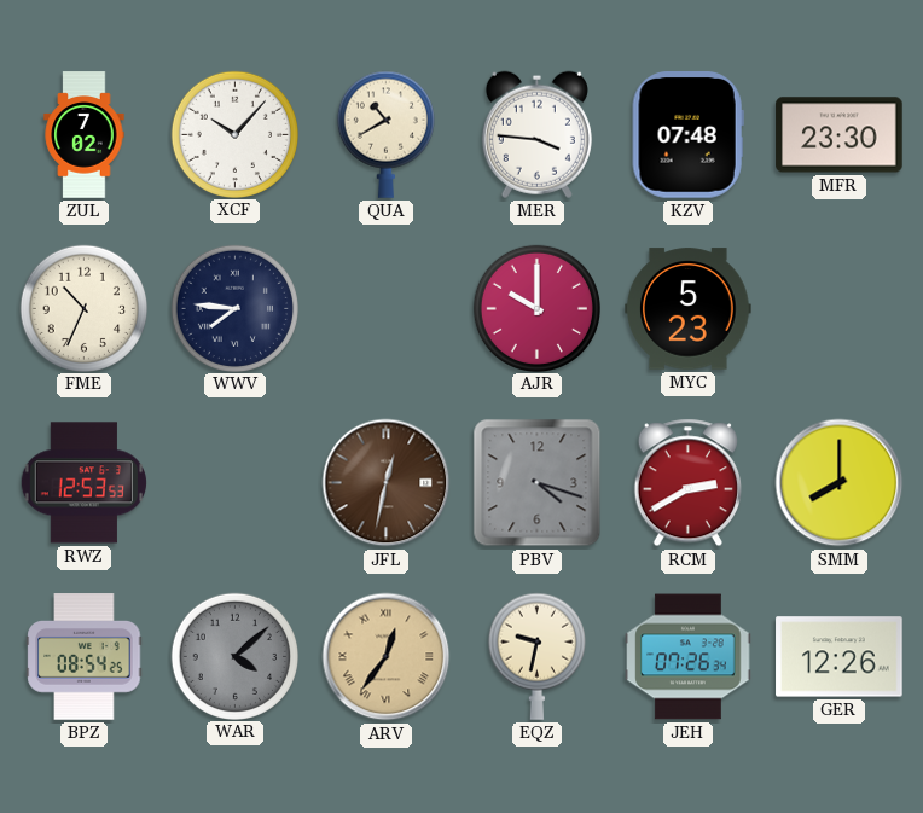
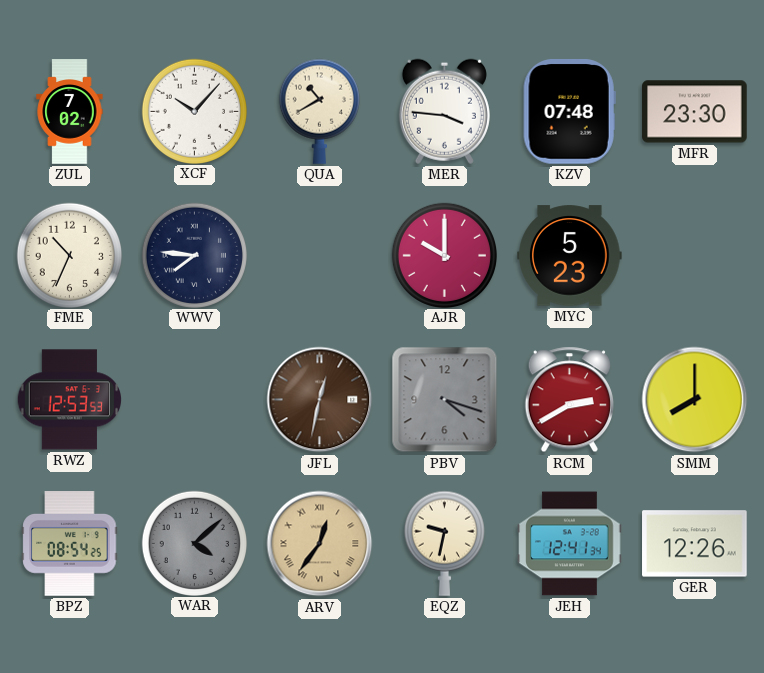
JEH: 07:26 -> 12:41 (570, 544)
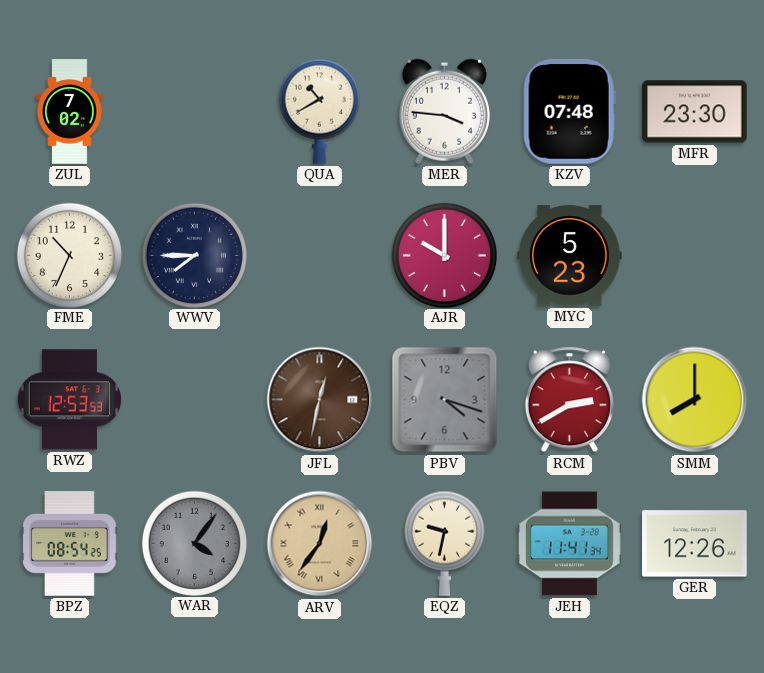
XCF: 10:07 -> none (194, 111)
WWV: 7:46 -> 7:45 (194, 255)
WAR: 4:08 -> 4:06 (194, 543)
JEH: 12:41 -> 11:41 (570, 544)
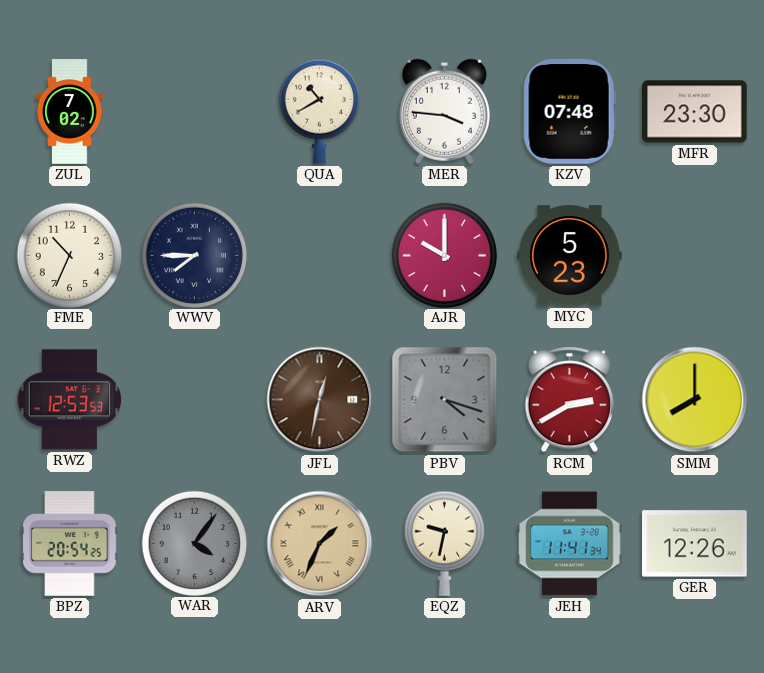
BPZ: 08:54 -> 20:54 (70, 544)
ARV: 12:36 -> 1:34 (320, 544)
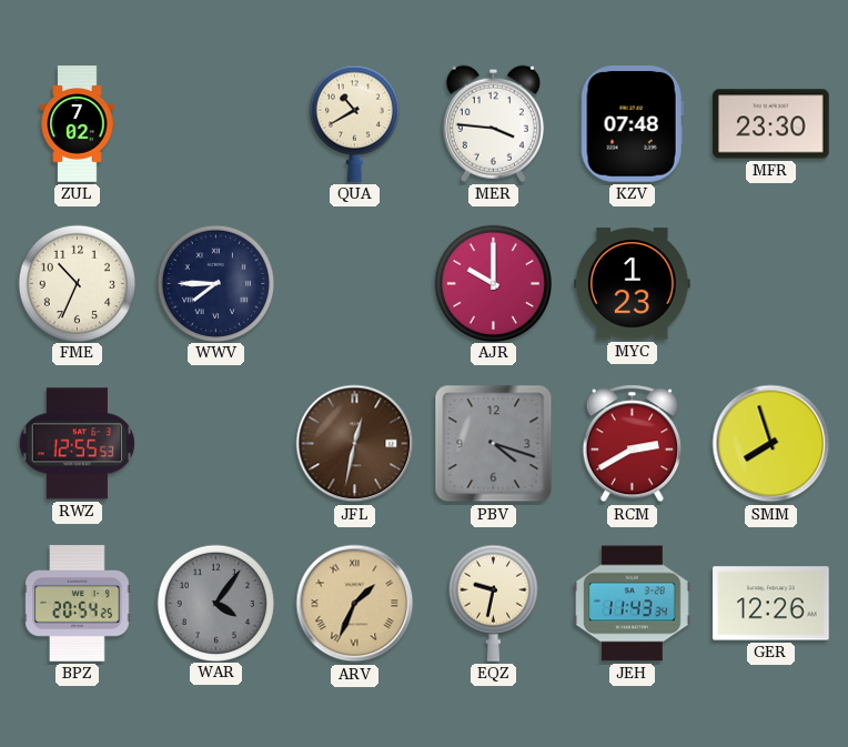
MYC: 5:23 -> 1:23 (633, 284)
RWZ: 12:53 -> 12:55 (77, 444)
SMM: 8:00 -> 7:57 (771, 444)
JEH: 11:41 -> 11:43 (633, 604)
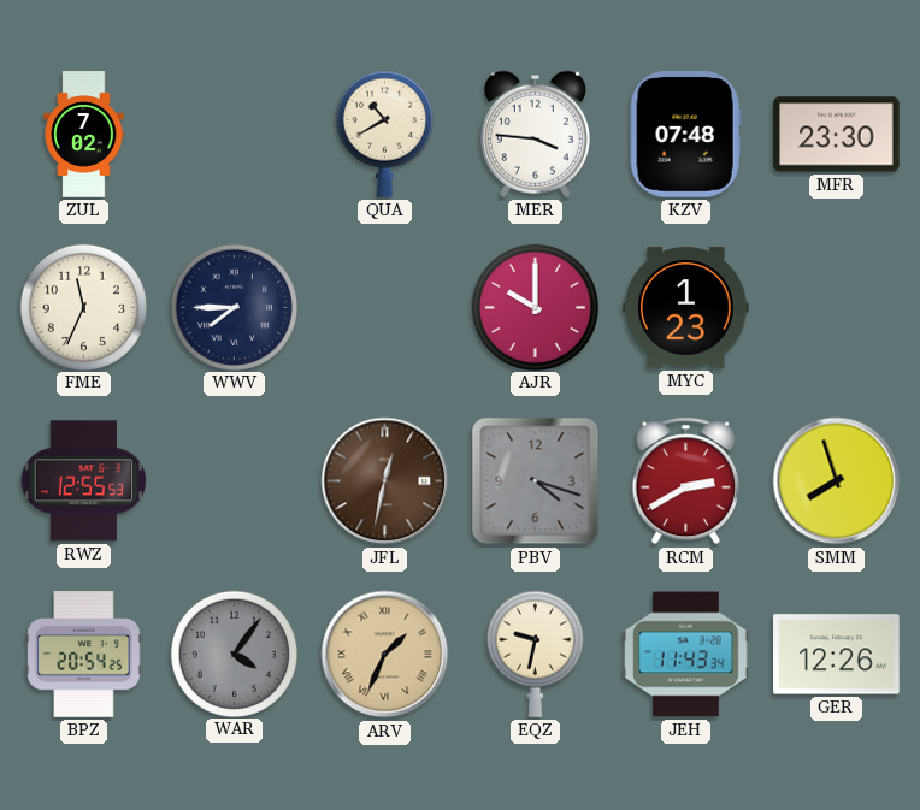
FME: 10:34 -> 11:34 (83, 307)
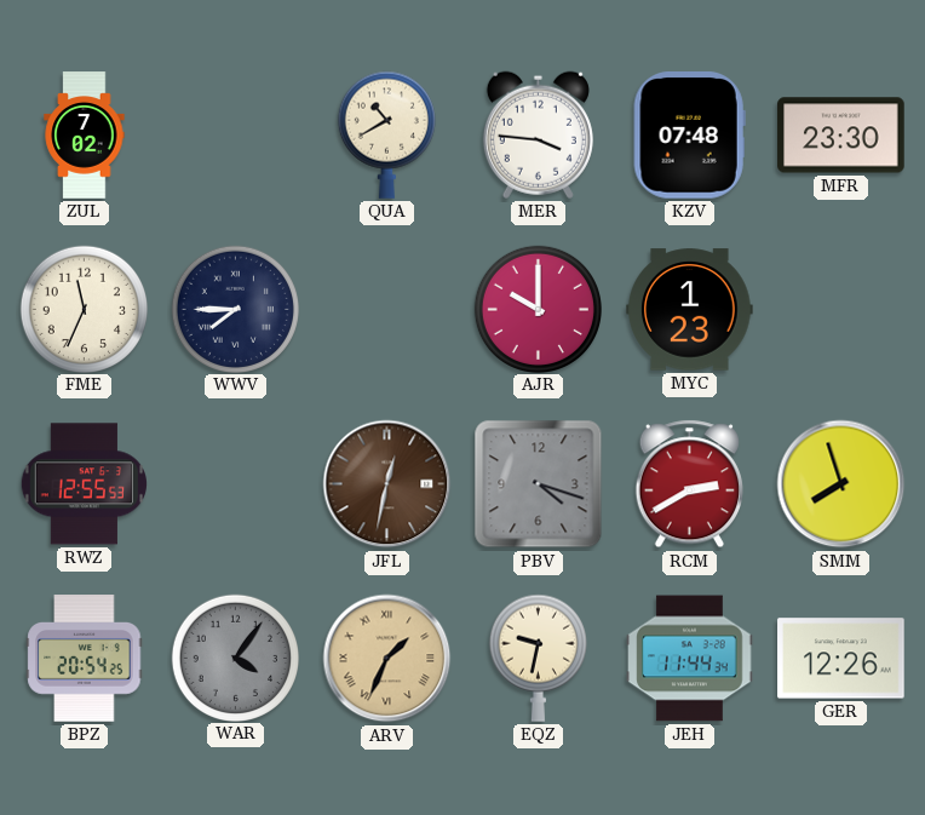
JEH: 11:43 -> 11:44 (690, 659)
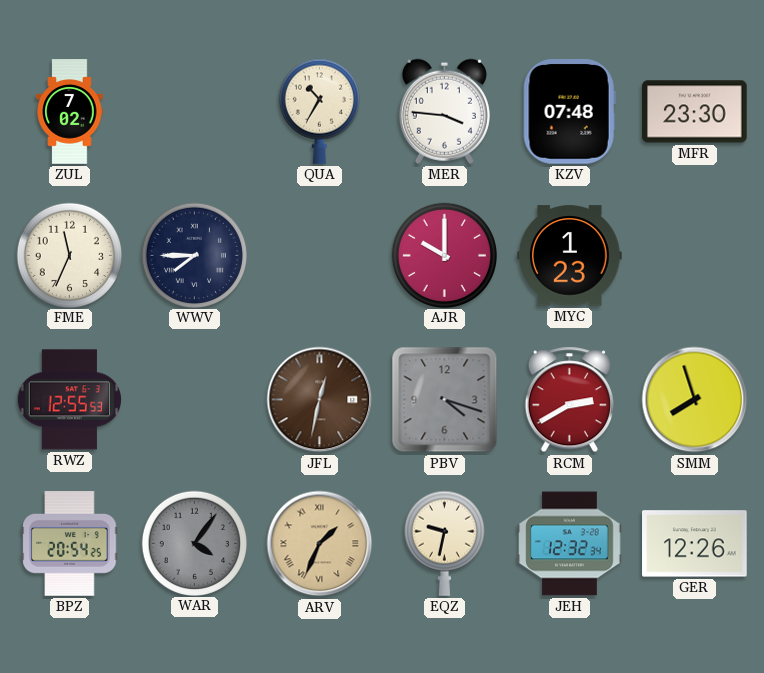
QUA: 10:40 -> 10:35 (319, 111)
JEH: 11:44 -> 12:32 (570, 544)
